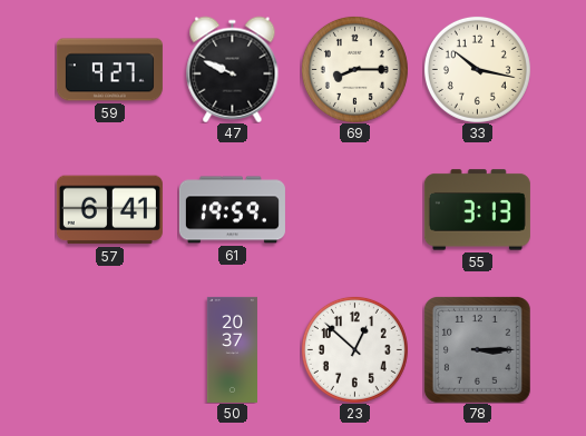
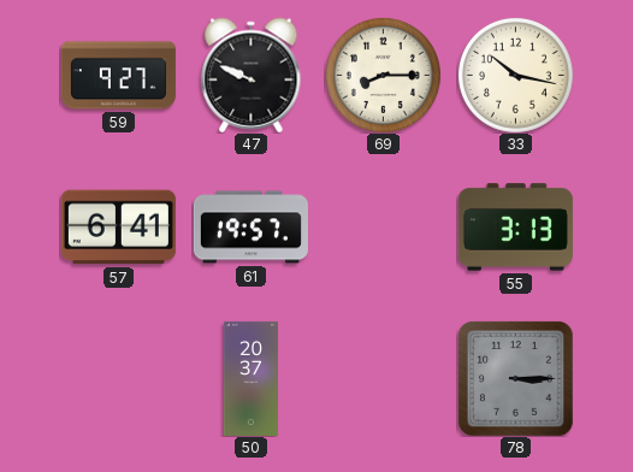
61: 19:59 -> 19:57 (250, 228)
23: 12:52 -> none (354, 349)
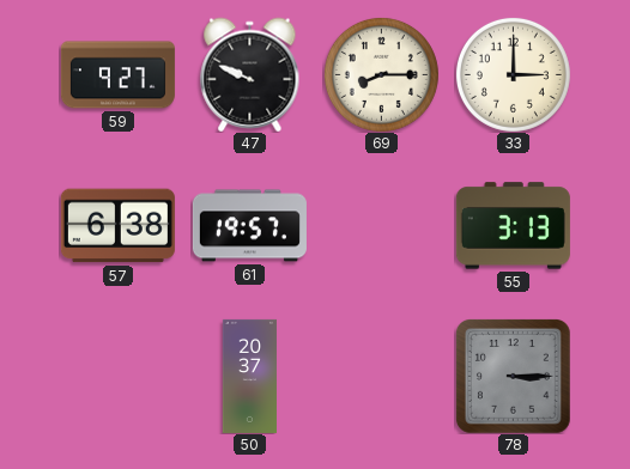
33: 10:17 -> 3:00 (513, 74)
57: 6:41 -> 6:38 (117, 226)
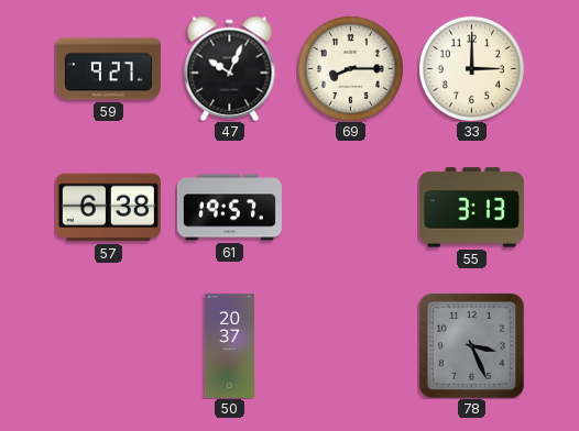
47: 9:49 -> 10:04 (230, 68)
78: 3:15 -> 3:26 (471, 345)
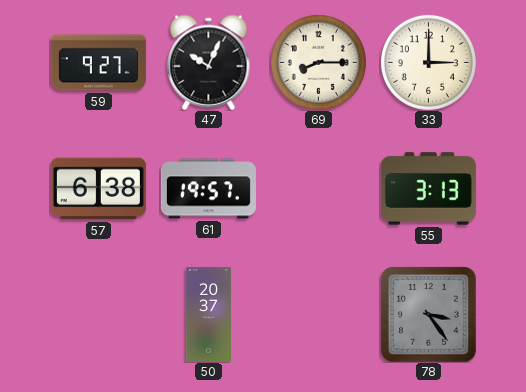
78: 3:26 -> 3:24 (428, 314)
